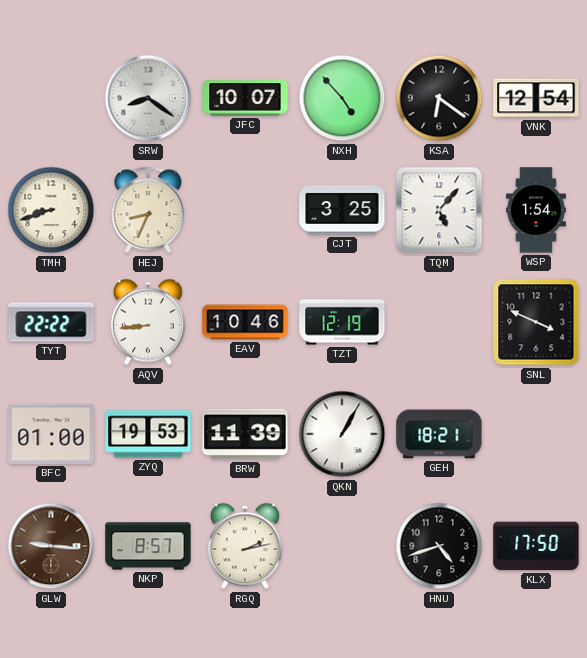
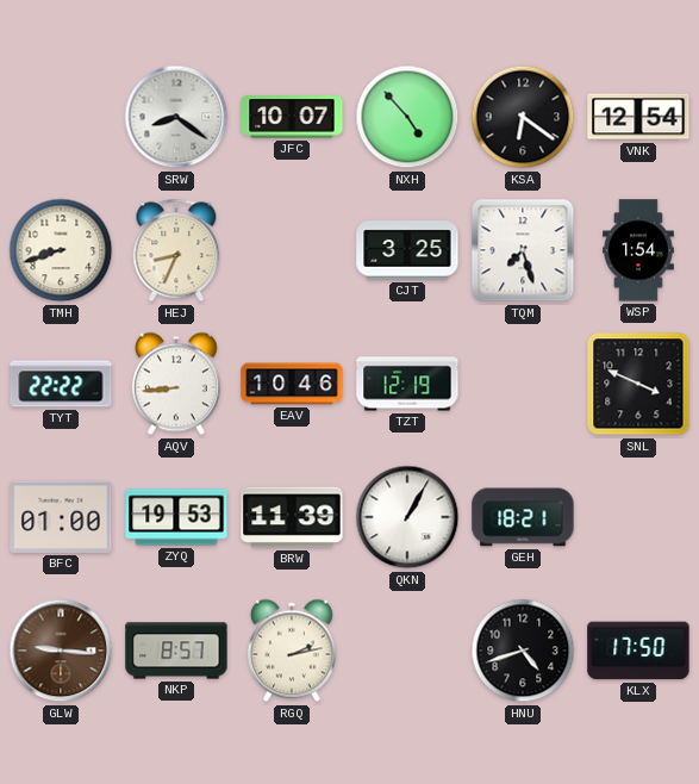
TQM: 5:07 -> 7:27 (523, 250)
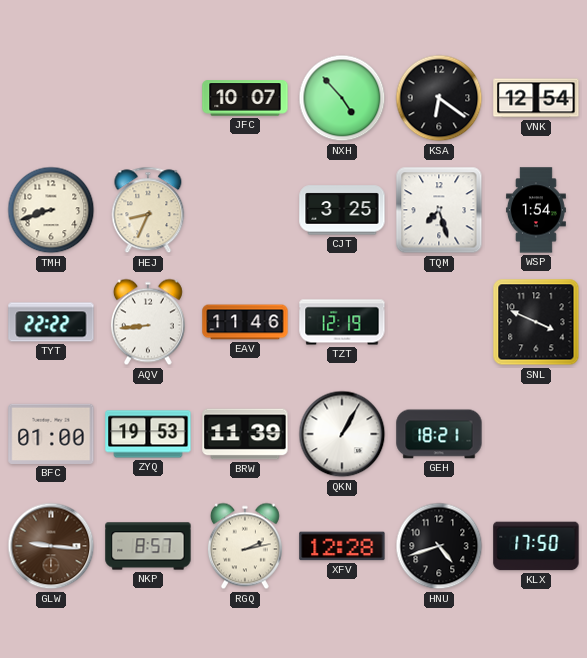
SRW: 8:21 -> none (176, 117)
EAV: 10:46 -> 11:46 (245, 322)
XFV: none -> 12:28 (342, 546)
